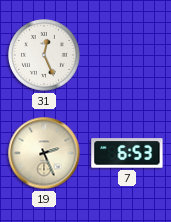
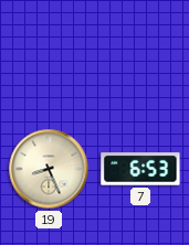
31: 12:26 -> none (45, 56)
19: 2:26 -> 8:26 (49, 169)
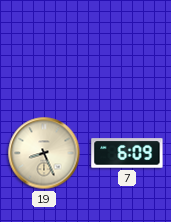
7: 6:53 -> 6:09 (127, 153)
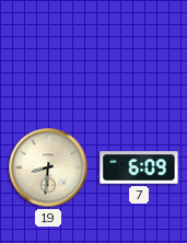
19: 8:26 -> 8:31 (48, 167)
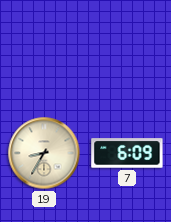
19: 8:31 -> 8:35 (44, 153)
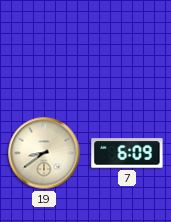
19: 8:35 -> 8:39 (44, 153)
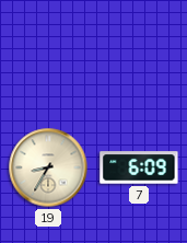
19: 8:39 -> 8:35 (48, 167)
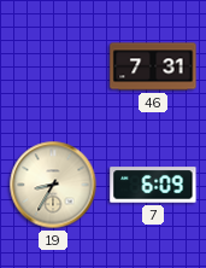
46: none -> 7:31 (153, 66)
